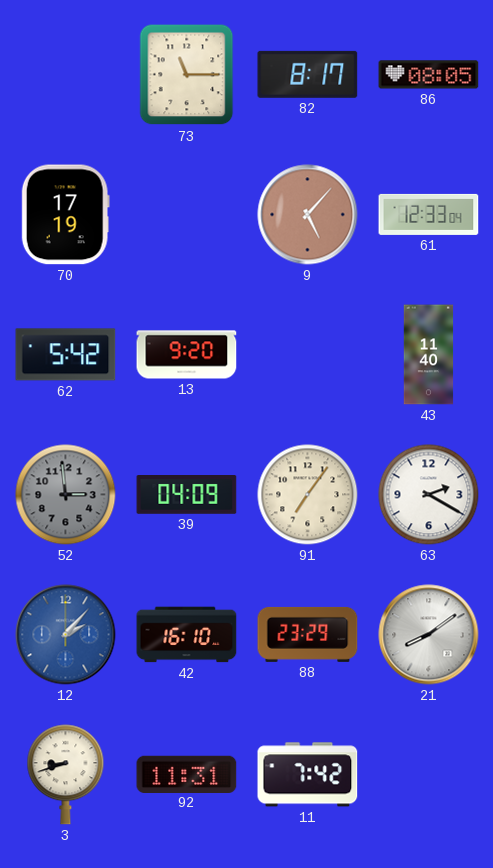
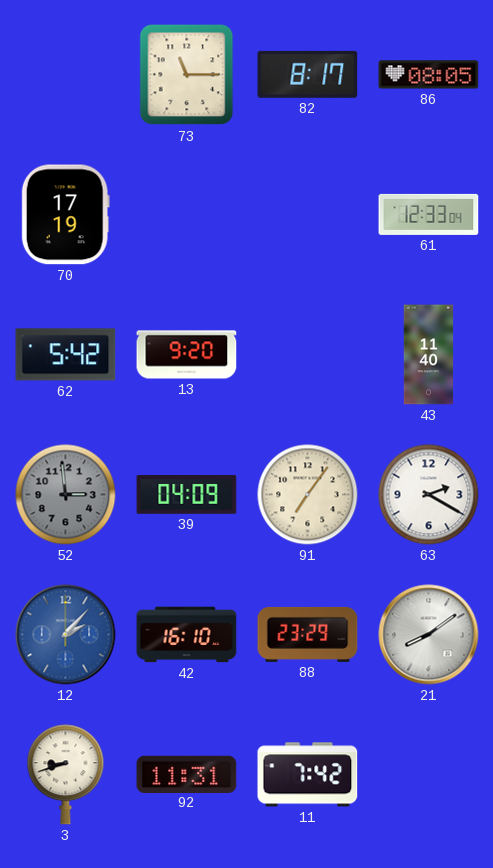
9: 5:07 -> none (308, 215)
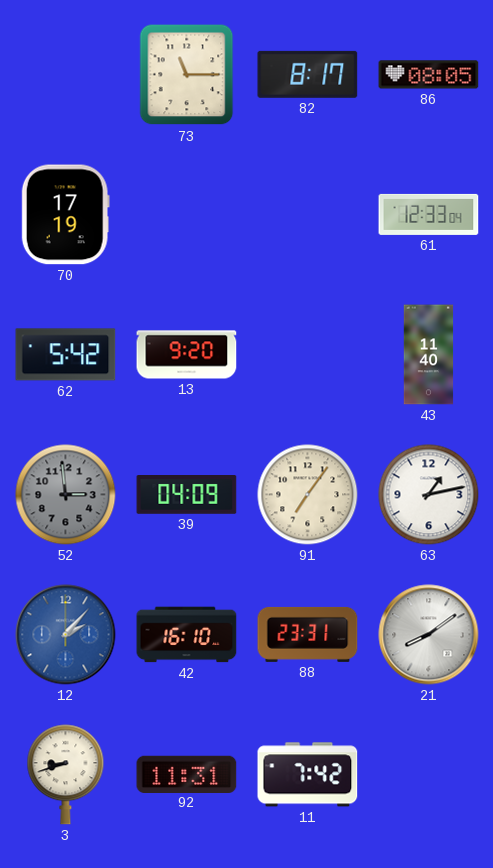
63: 2:20 -> 1:13 (429, 495)
88: 23:29 -> 23:31 (308, 634)
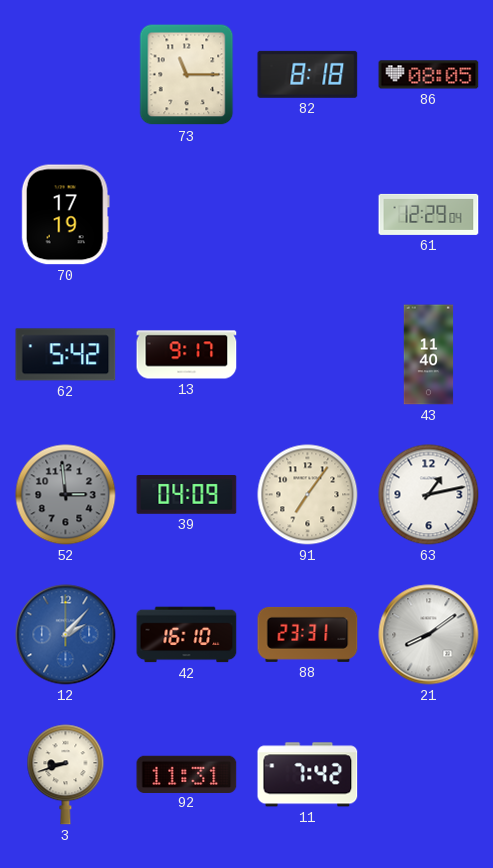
82: 8:17 -> 8:18 (308, 74)
61: 12:33 -> 12:29 (429, 214)
13: 9:20 -> 9:17 (187, 355)
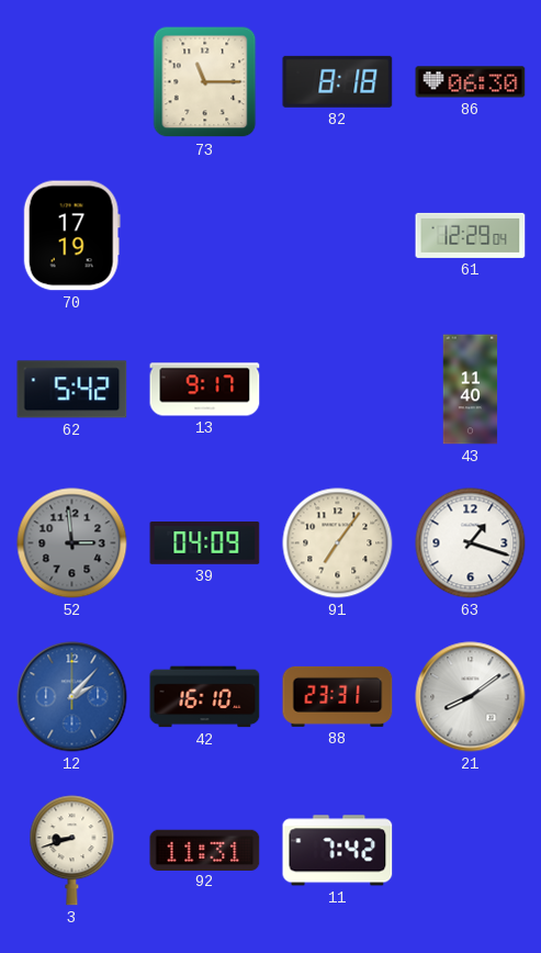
86: 08:05 -> 06:30 (471, 82)
63: 1:13 -> 1:18 (471, 543)
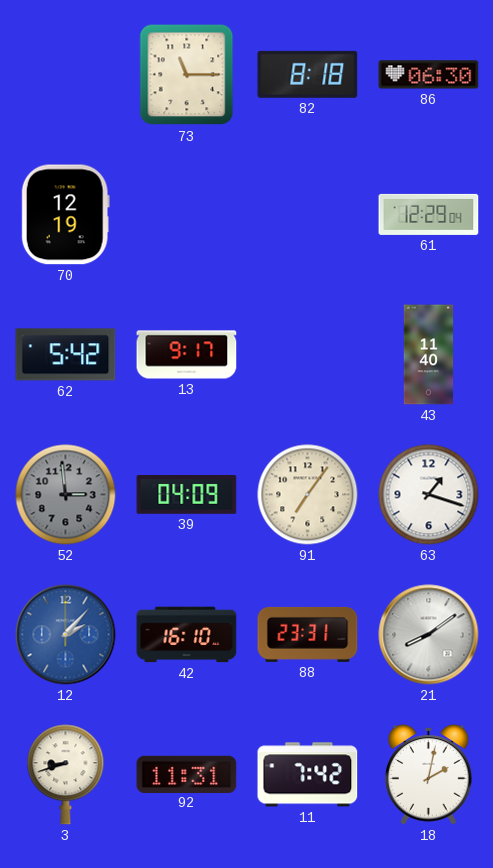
70: 17:19 -> 12:19 (65, 215)
18: none -> 2:02 (429, 775)
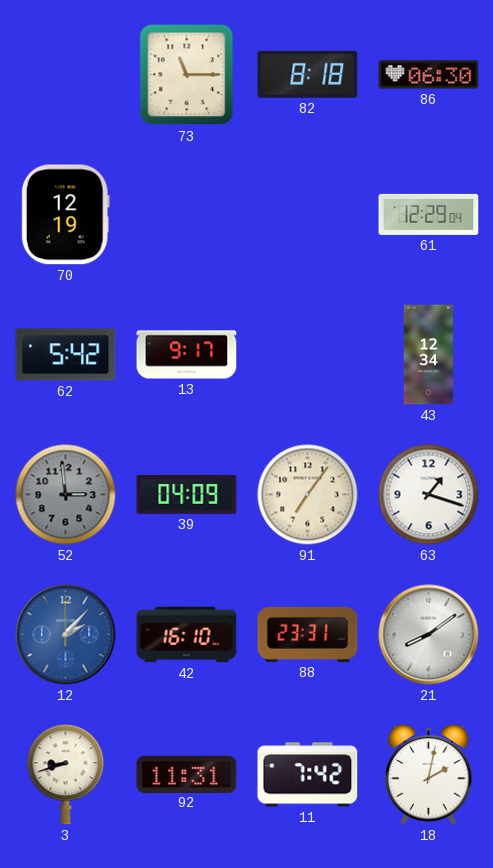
43: 11:40 -> 12:34 (429, 355)
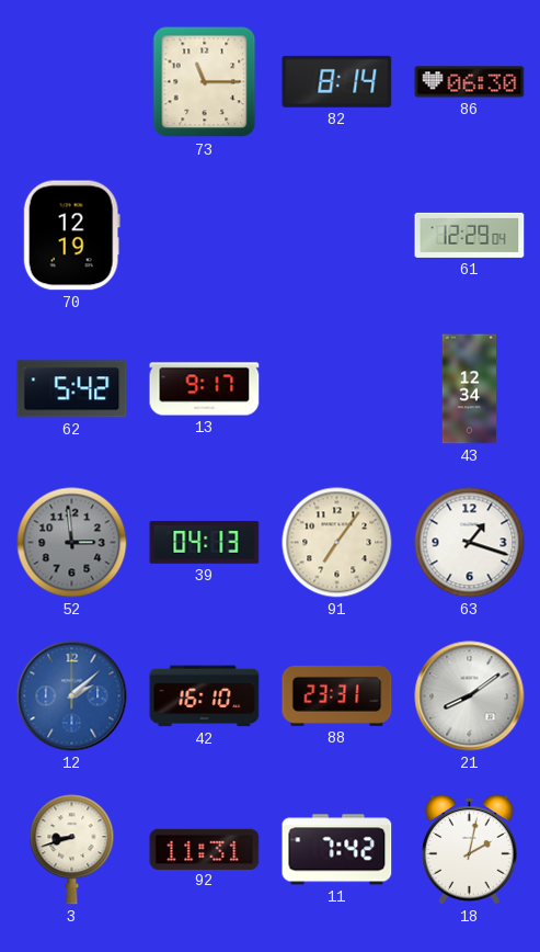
82: 8:18 -> 8:14 (337, 81)
39: 04:09 -> 04:13 (205, 543)
12: 2:07 -> 2:08 (72, 696)
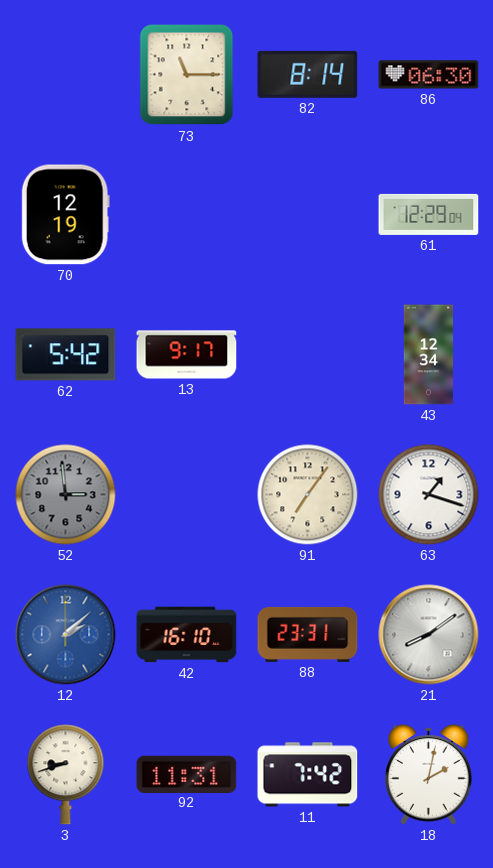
39: 04:13 -> none (205, 543)
